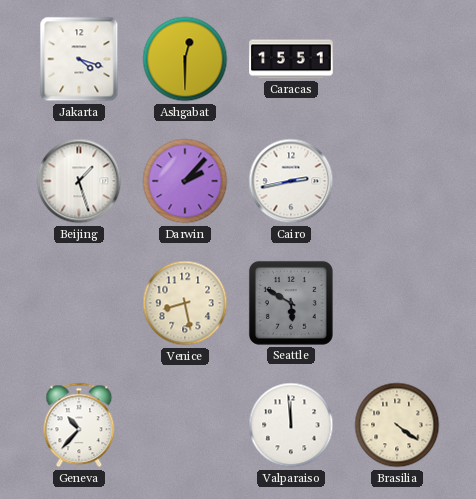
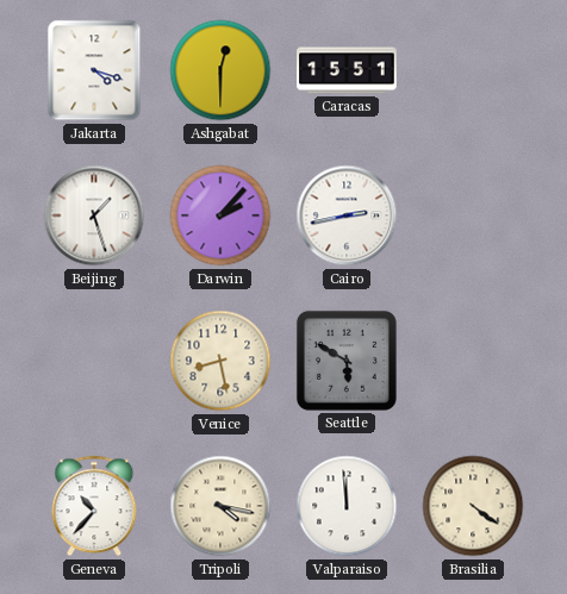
Tripoli: none -> 4:17 (220, 506)
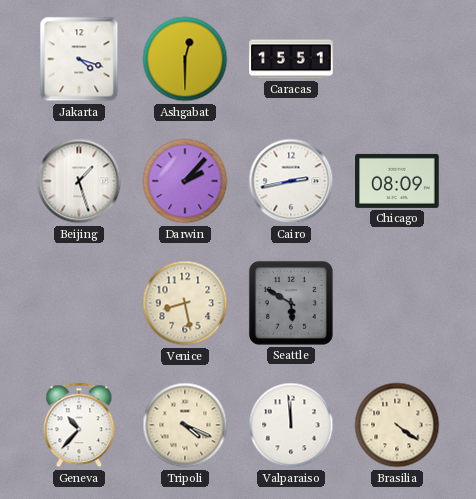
Chicago: none -> 08:09 (397, 181)
Tripoli: 4:17 -> 4:19 (185, 425)
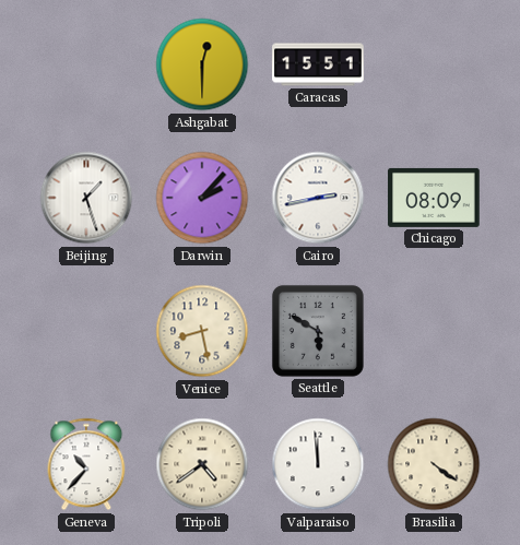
Jakarta: 4:18 -> none (79, 59)
Tripoli: 4:19 -> 4:39 (202, 464)
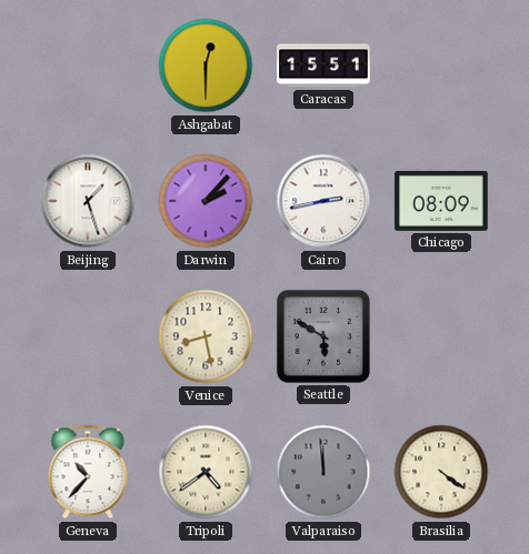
Valparaiso dial: white -> grey (323, 472)
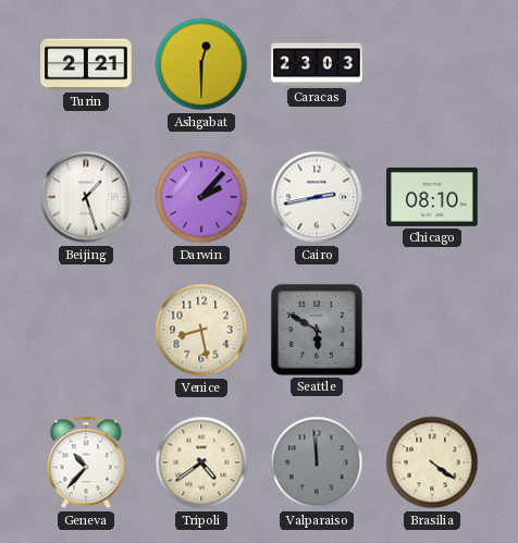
Turin: none -> 2:21 (86, 64)
Caracas: 15:51 -> 23:03 (317, 64)
Chicago: 08:09 -> 08:10 (432, 197)
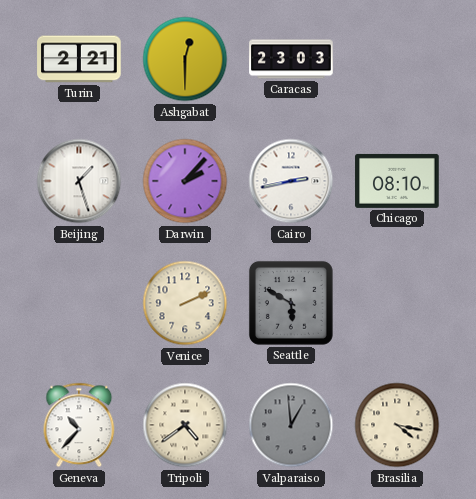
Venice: 8:28 -> 2:11 (185, 303)
Valparaiso: 11:59 -> 12:59 (291, 425)
Brasilia: 4:21 -> 4:17 (397, 425)
